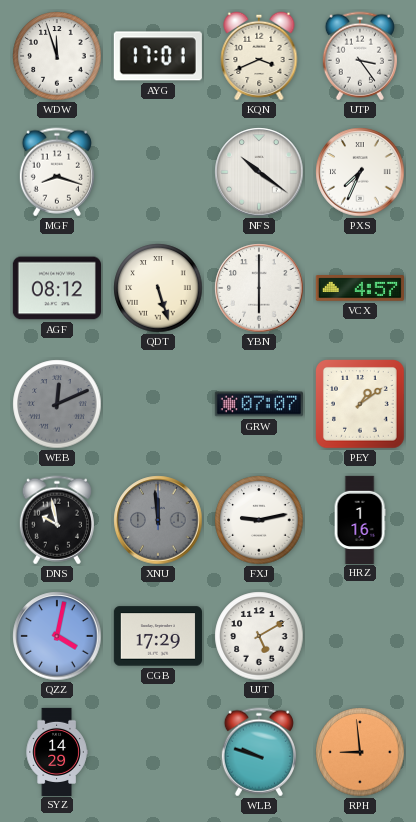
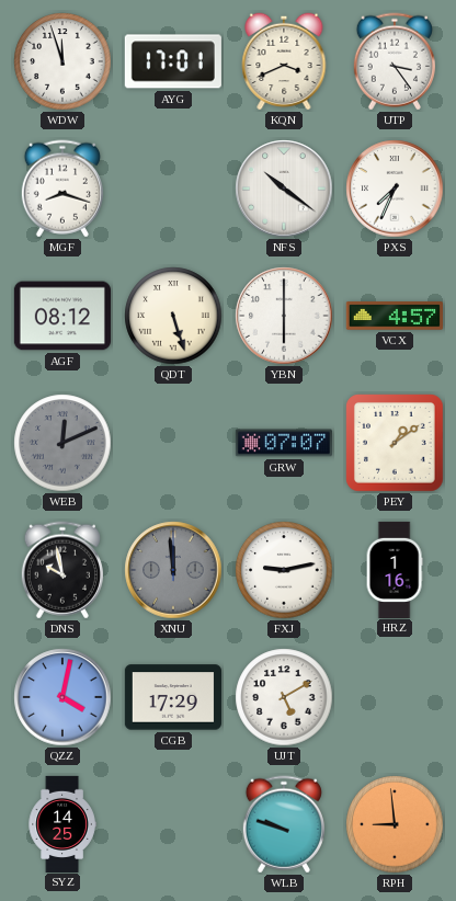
SYZ: 14:29 -> 14:25 (62, 823)
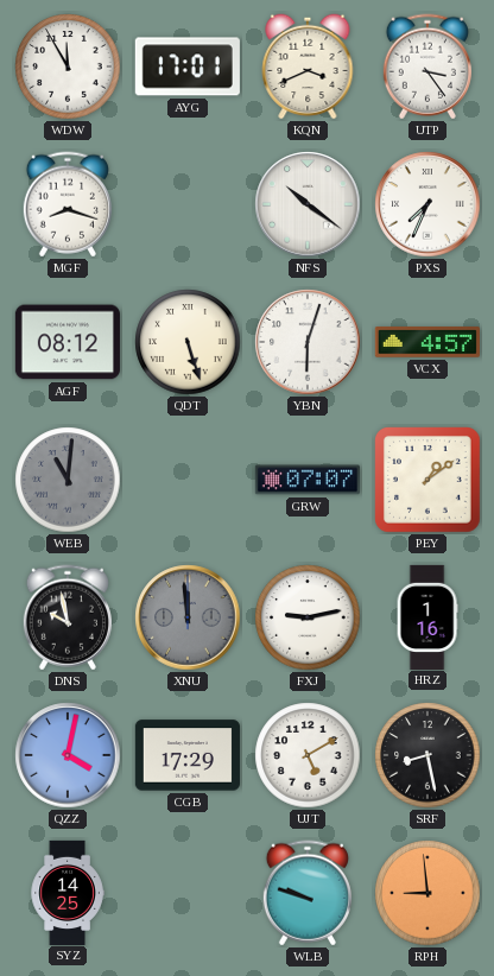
WDW: 11:57 -> 11:55 (68, 66)
YBN: 6:00 -> 6:03 (308, 342)
WEB: 12:11 -> 11:01 (68, 480)
SRF: none -> 8:28 (427, 755)
